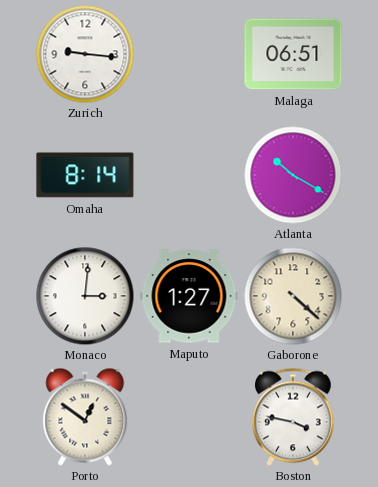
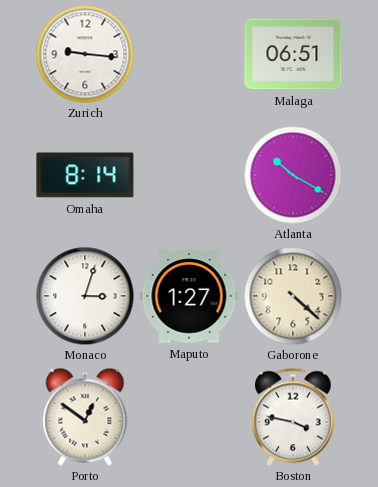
Monaco: 3:01 -> 3:03 (85, 296)
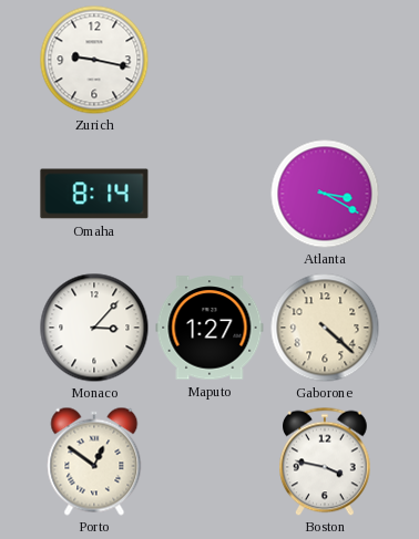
Zurich: 9:16 -> 9:17 (94, 60)
Malaga: 06:51 -> none (293, 54)
Atlanta: 10:20 -> 3:20 (325, 194)
Monaco: 3:03 -> 3:07 (94, 328)
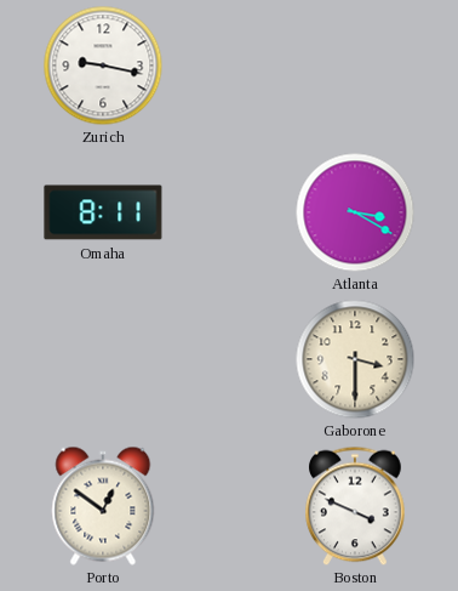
Omaha: 8:14 -> 8:11 (103, 212)
Monaco: 3:07 -> none (94, 328)
Maputo: 1:27 -> none (209, 328)
Gaborone: 4:22 -> 3:30 (355, 359)
Boston: 3:47 -> 3:49 (355, 506)
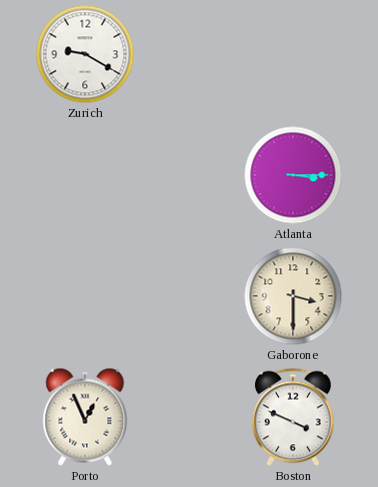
Zurich: 9:17 -> 9:20 (85, 54)
Omaha: 8:11 -> none (103, 212)
Atlanta: 3:20 -> 3:15 (293, 175)
Porto: 12:51 -> 12:56 (85, 417)
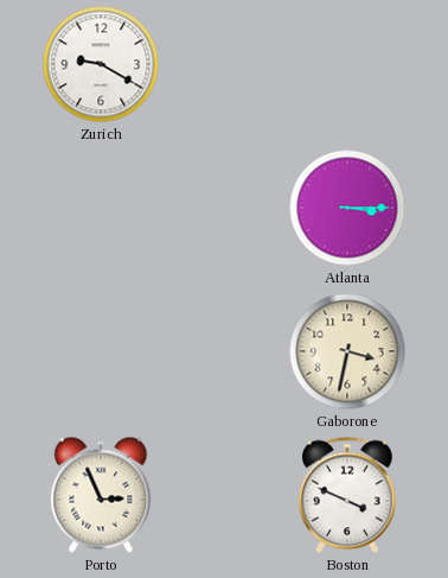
Gaborone: 3:30 -> 3:32 (347, 351)
Porto: 12:56 -> 2:56 (101, 495)
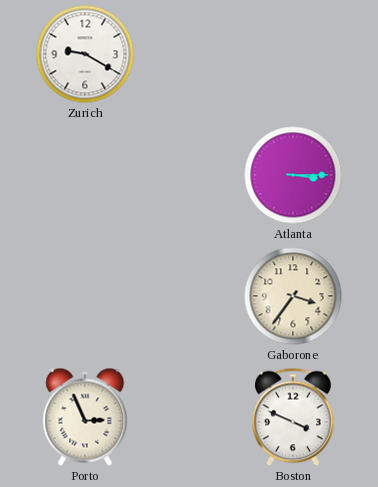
Gaborone: 3:32 -> 3:36 (293, 296)
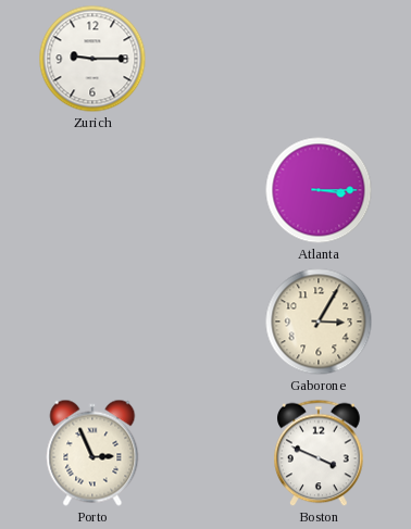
Zurich: 9:20 -> 9:15 (92, 59)
Gaborone: 3:36 -> 3:05 (319, 322)
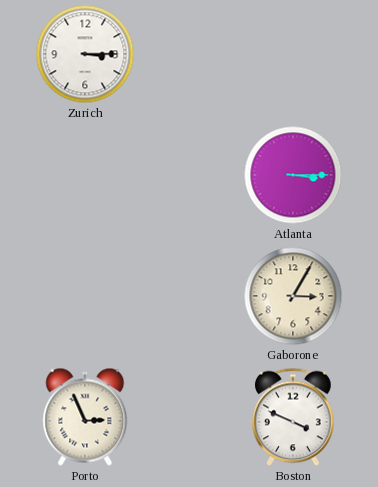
Zurich: 9:15 -> 3:15 (85, 54)
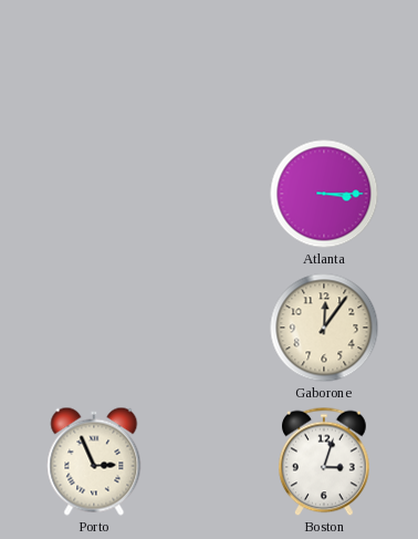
Zurich: 3:15 -> none (85, 54)
Gaborone: 3:05 -> 12:06 (324, 328)
Boston: 3:49 -> 3:03 (324, 462)
